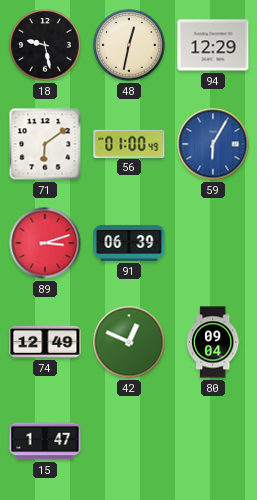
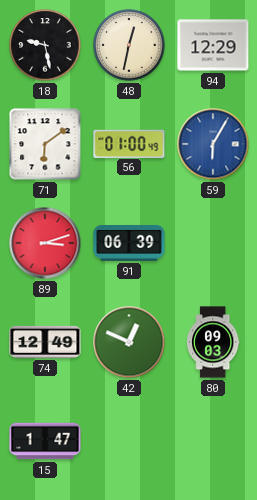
80: 09:04 -> 09:03 (213, 342)
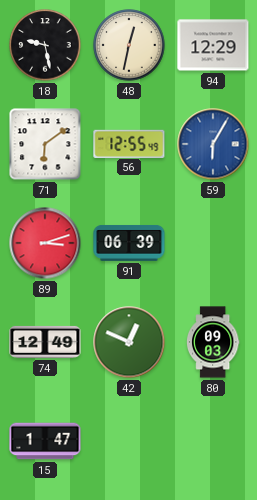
56: 01:00 -> 12:55 (129, 143)
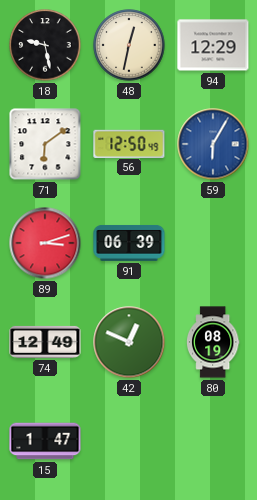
56: 12:55 -> 12:50 (129, 143)
80: 09:03 -> 08:19 (213, 342)
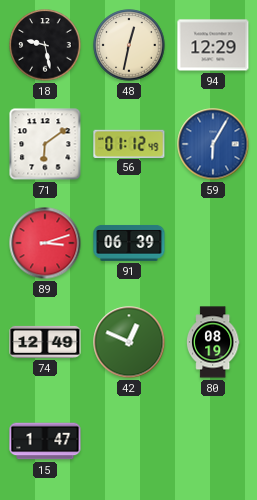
56: 12:50 -> 01:12 (129, 143)
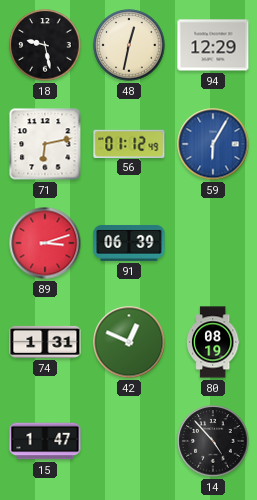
71: 6:09 -> 6:13 (45, 144)
74: 12:49 -> 1:31 (45, 342)
14: none -> 4:53 (213, 441)
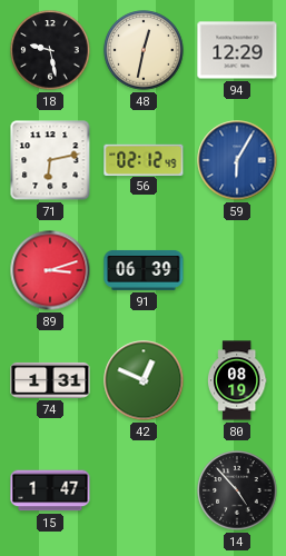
56: 01:12 -> 02:12 (144, 159)
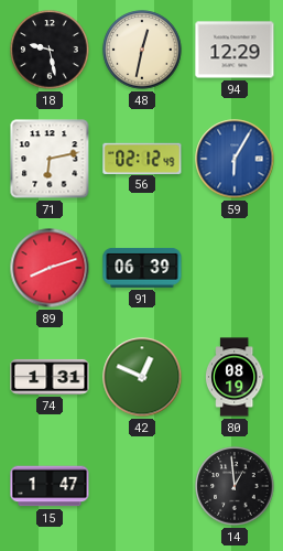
89: 3:12 -> 8:12 (50, 268)
14: 4:53 -> 12:59 (235, 486)
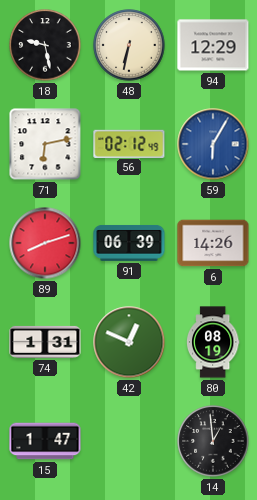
48: 12:32 -> 6:32 (129, 45)
6: none -> 14:26 (213, 243)
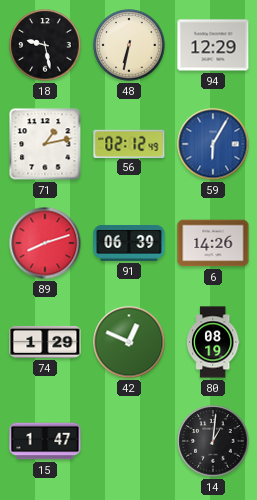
71: 6:13 -> 1:13 (45, 144)
74: 1:31 -> 1:29 (45, 342)
14: 12:59 -> 1:01 (213, 441)
